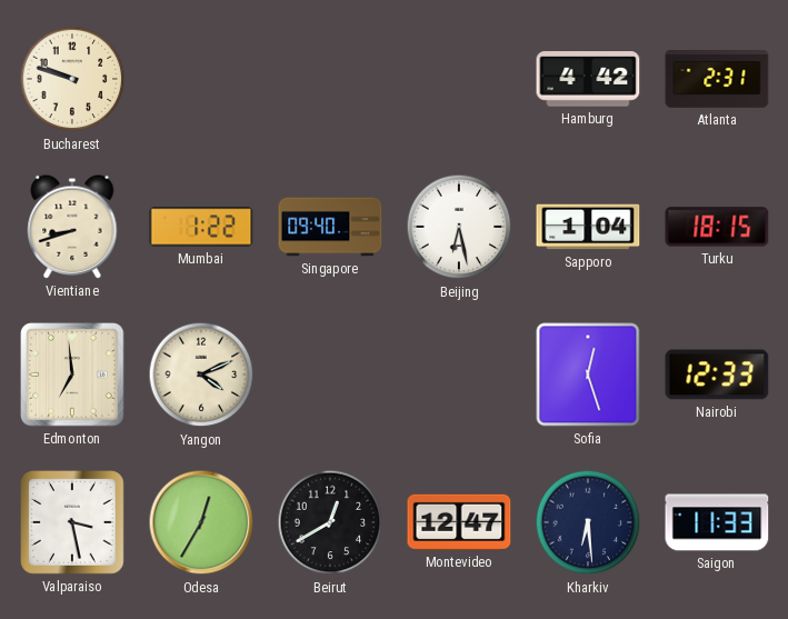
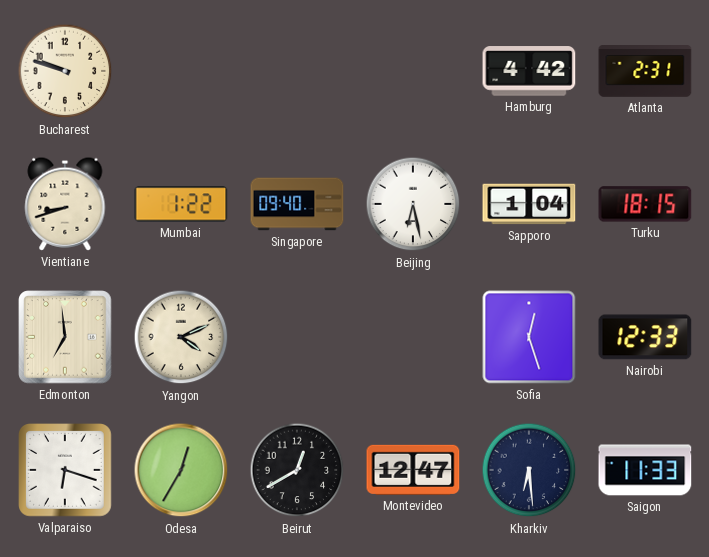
Valparaiso: 3:28 -> 6:18 (66, 471)
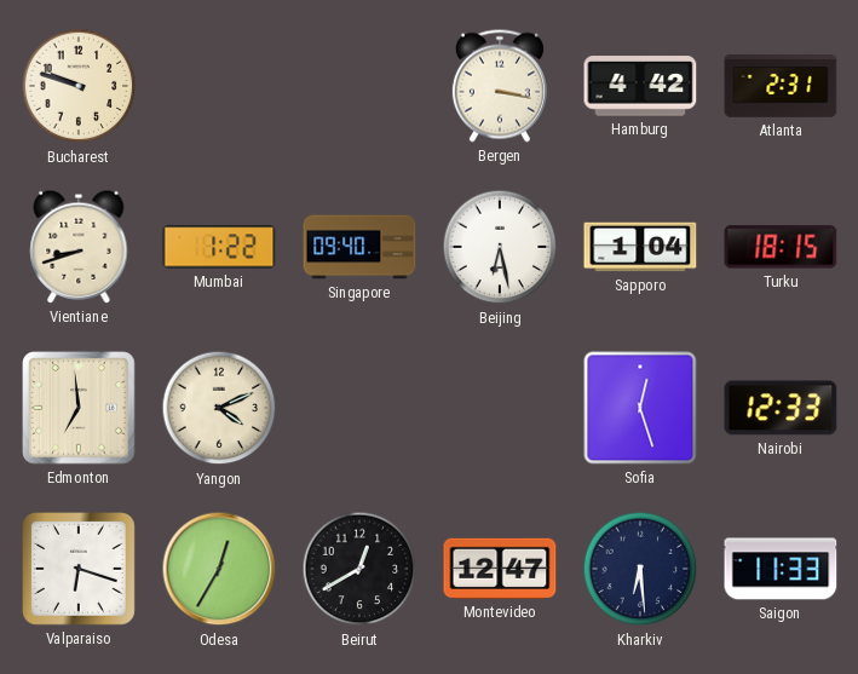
Bergen: none -> 3:17 (500, 86)
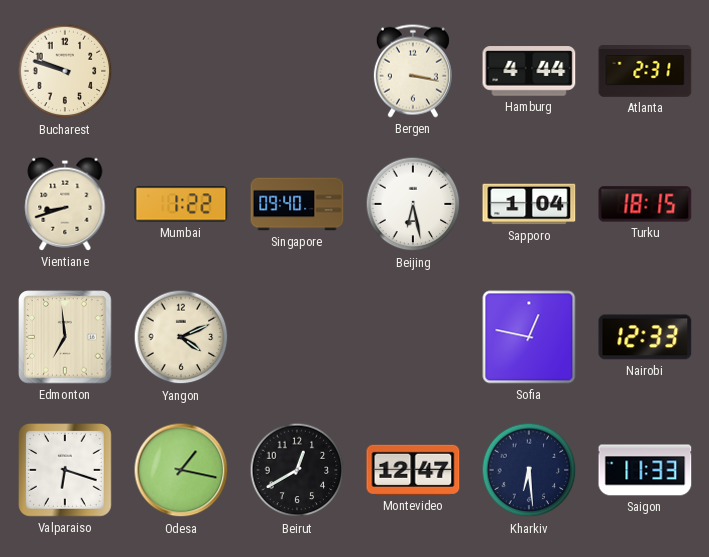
Hamburg: 4:42 -> 4:44 (529, 71)
Sofia: 12:27 -> 12:47 (529, 337)
Odesa: 12:35 -> 1:17 (181, 470)
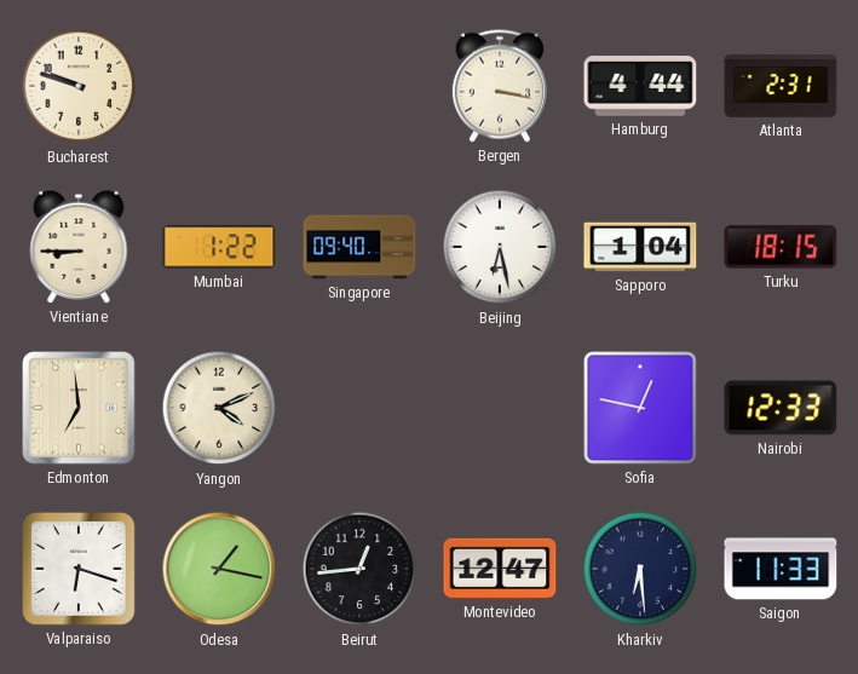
Vientiane: 8:42 -> 8:45 (79, 247)
Beirut: 12:40 -> 12:44 (359, 569)
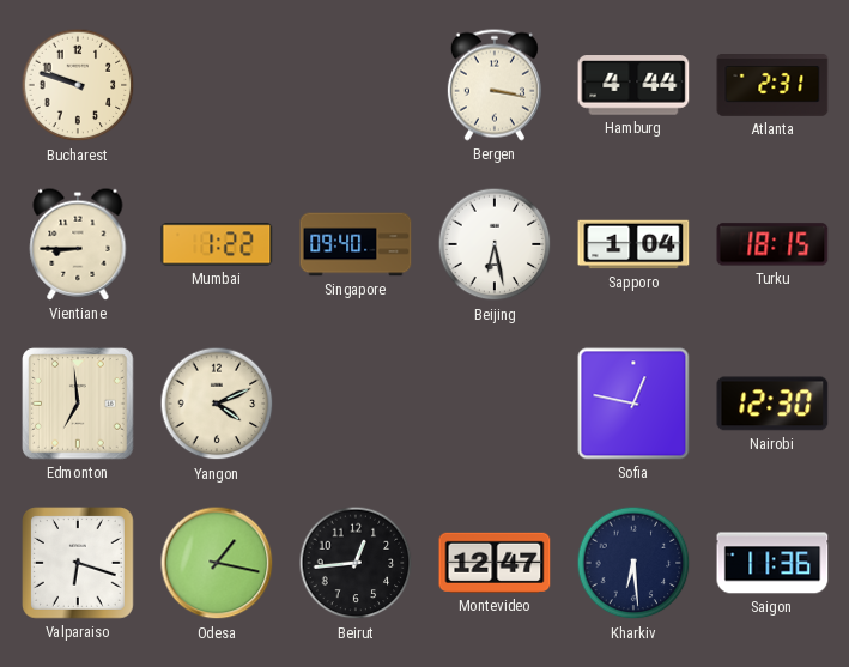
Nairobi: 12:33 -> 12:30 (772, 404)
Saigon: 11:33 -> 11:36 (772, 563)
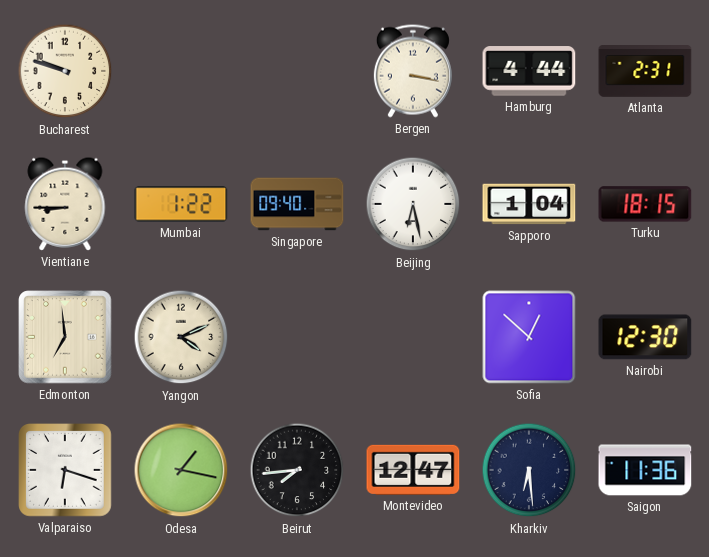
Sofia: 12:47 -> 12:52 (529, 337)
Beirut: 12:44 -> 7:44 (297, 470)
